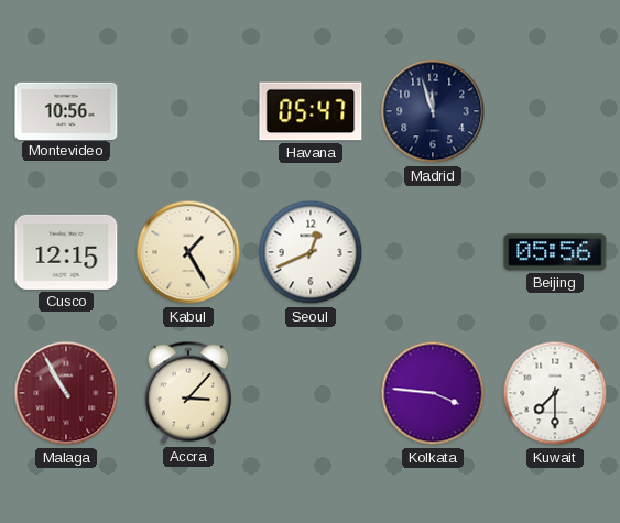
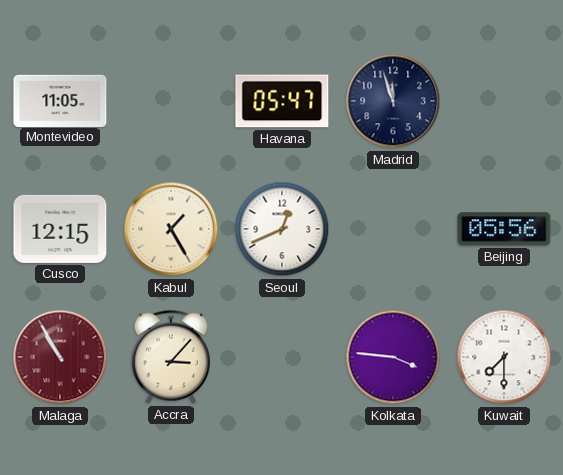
Montevideo: 10:56 -> 11:05 (60, 100)
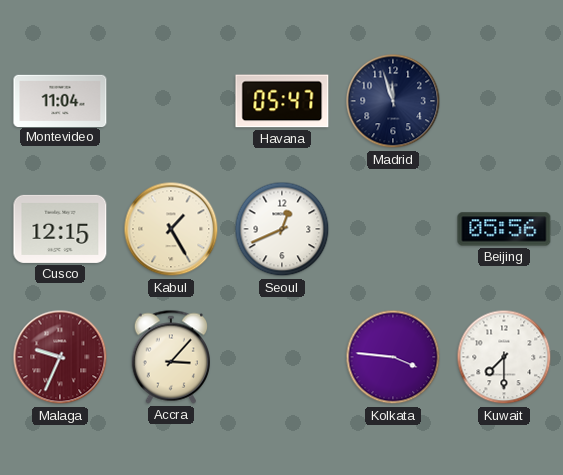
Montevideo: 11:05 -> 11:04 (60, 100)
Malaga: 10:55 -> 9:34 (60, 357)
